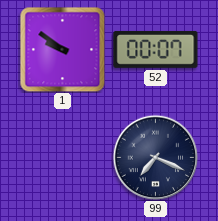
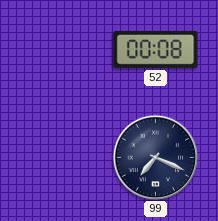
1: 9:51 -> none (62, 49)
52: 00:07 -> 00:08 (156, 49)
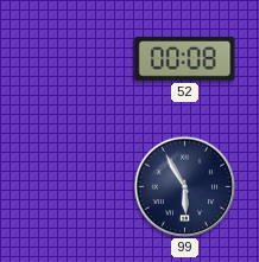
99: 7:19 -> 5:55 (184, 186)
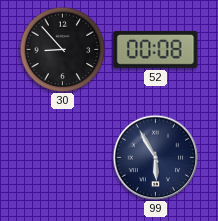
30: none -> 8:53 (62, 49)
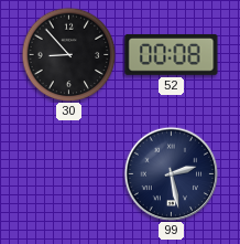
99: 5:55 -> 2:28 (171, 173)
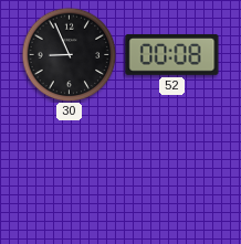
30: 8:53 -> 8:56 (69, 54)
99: 2:28 -> none (171, 173)
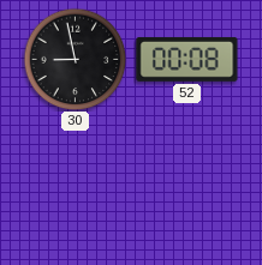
30: 8:56 -> 8:58 (75, 59)
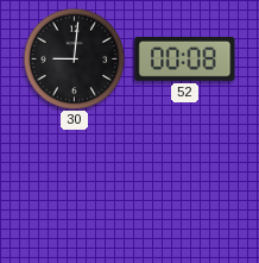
30: 8:58 -> 9:01 (74, 58)
